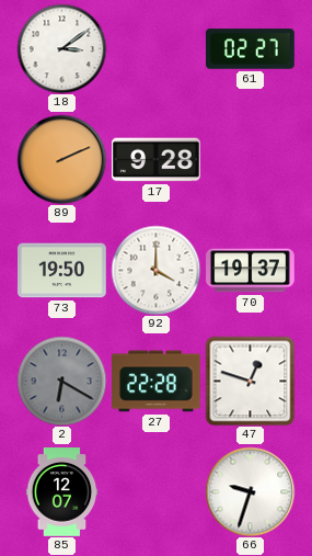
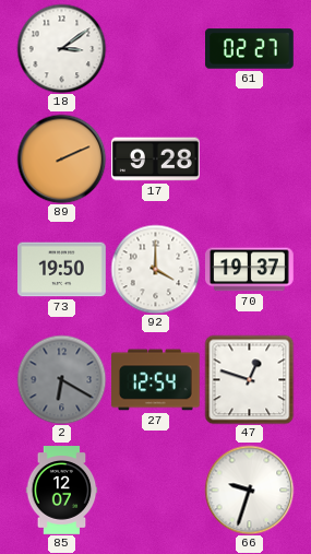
27: 22:28 -> 12:54 (156, 380)
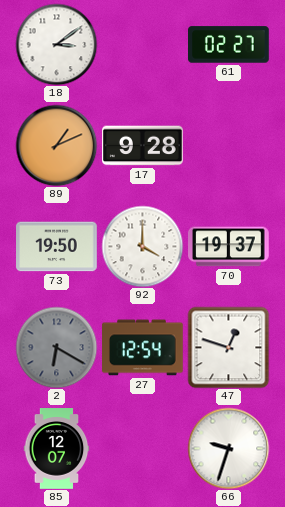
89: 2:11 -> 1:11 (56, 145)
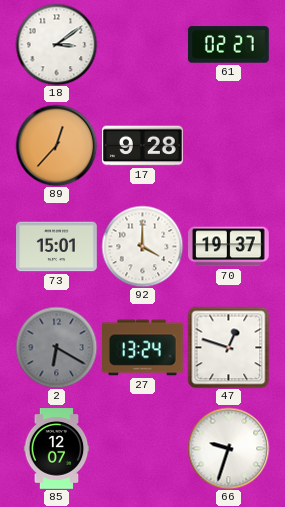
89: 1:11 -> 12:37 (56, 145)
73: 19:50 -> 15:01 (57, 247)
27: 12:54 -> 13:24 (143, 348)
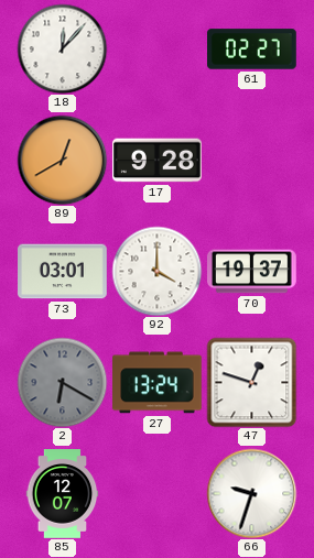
18: 3:09 -> 12:07 (62, 48)
89: 12:37 -> 12:40 (62, 160)
73: 15:01 -> 03:01 (63, 272)
